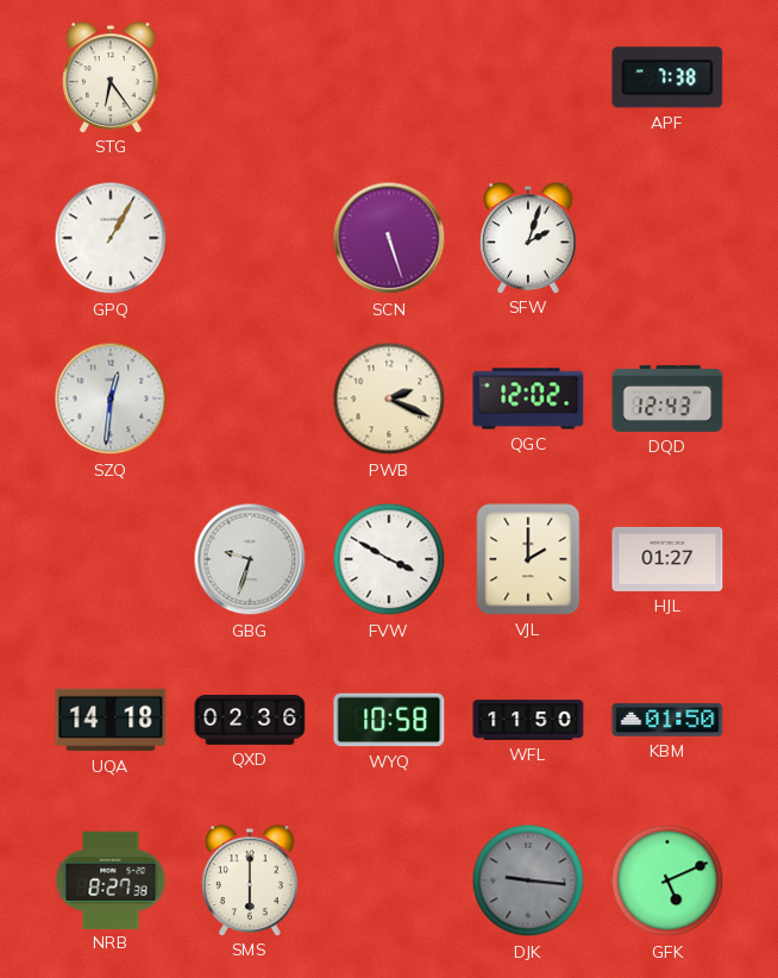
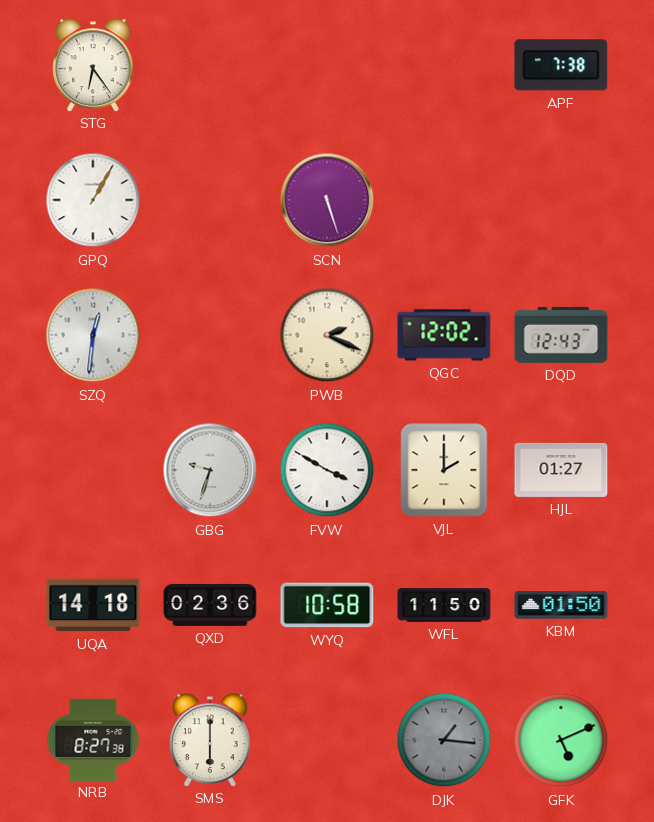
SFW: 2:03 -> none (528, 238)
DJK: 9:16 -> 1:16 (444, 740)
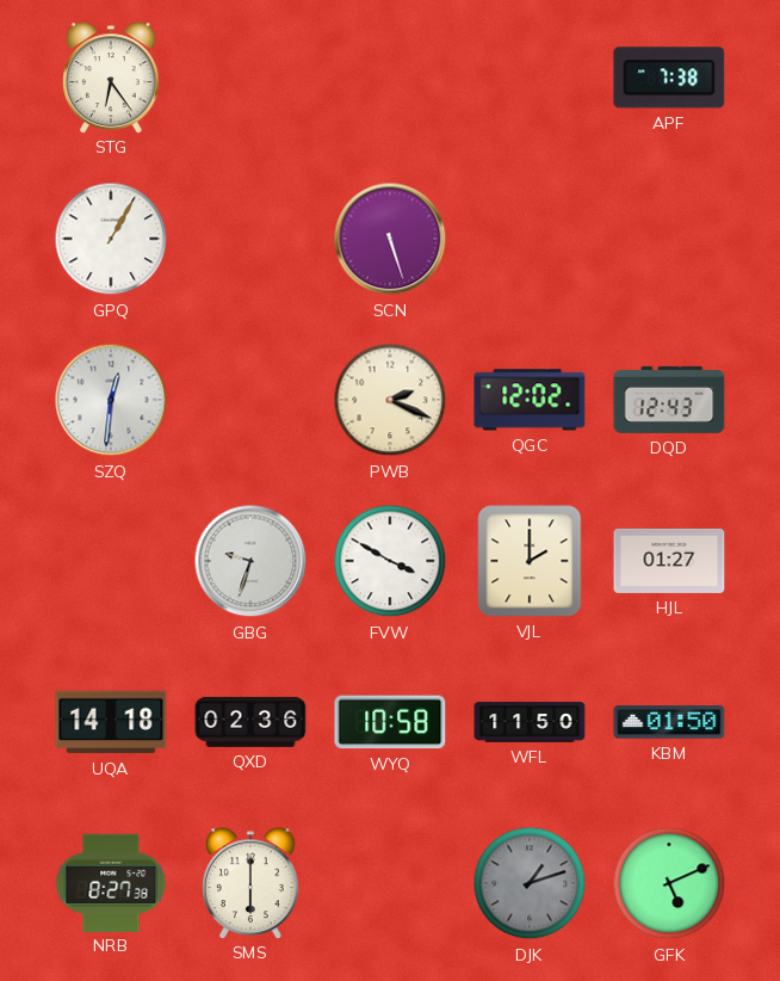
DJK: 1:16 -> 1:12 (530, 883)
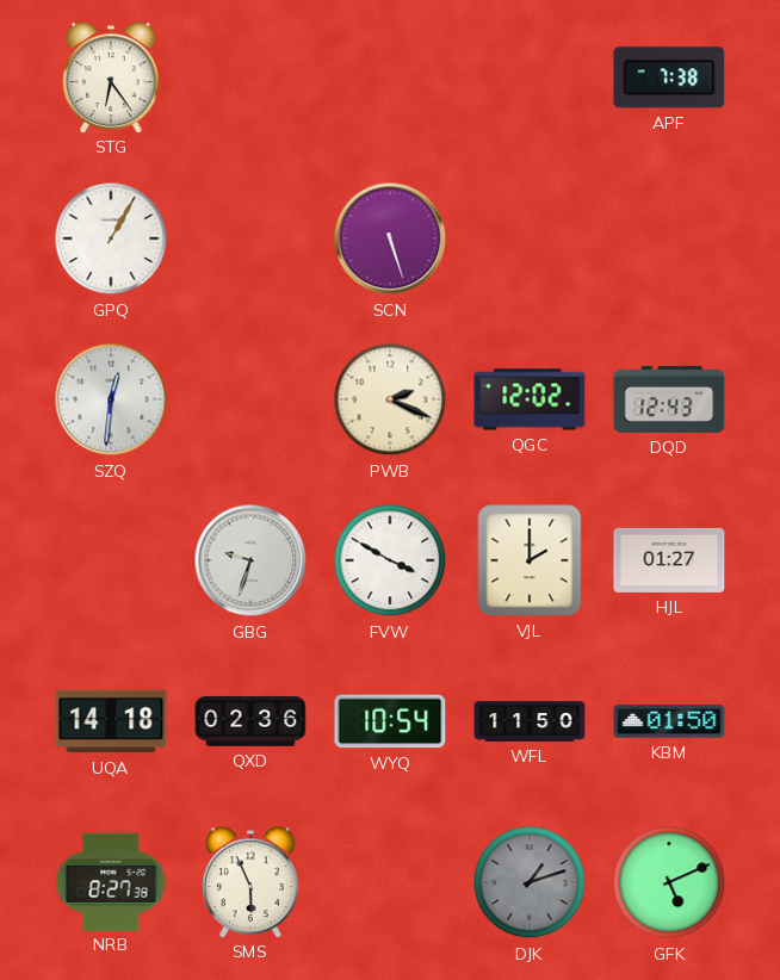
WYQ: 10:58 -> 10:54 (390, 721)
SMS: 6:00 -> 5:56 (250, 882)
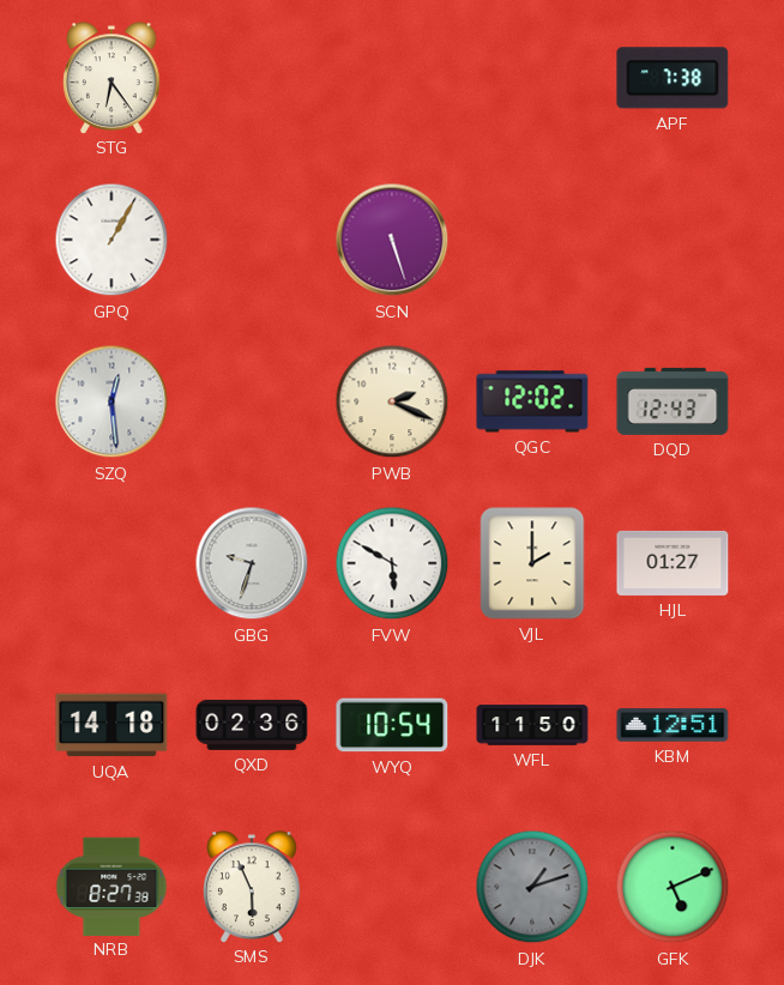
SZQ: 12:31 -> 12:29 (111, 401)
FVW: 3:50 -> 5:50 (392, 563)
KBM: 01:50 -> 12:51 (673, 725)
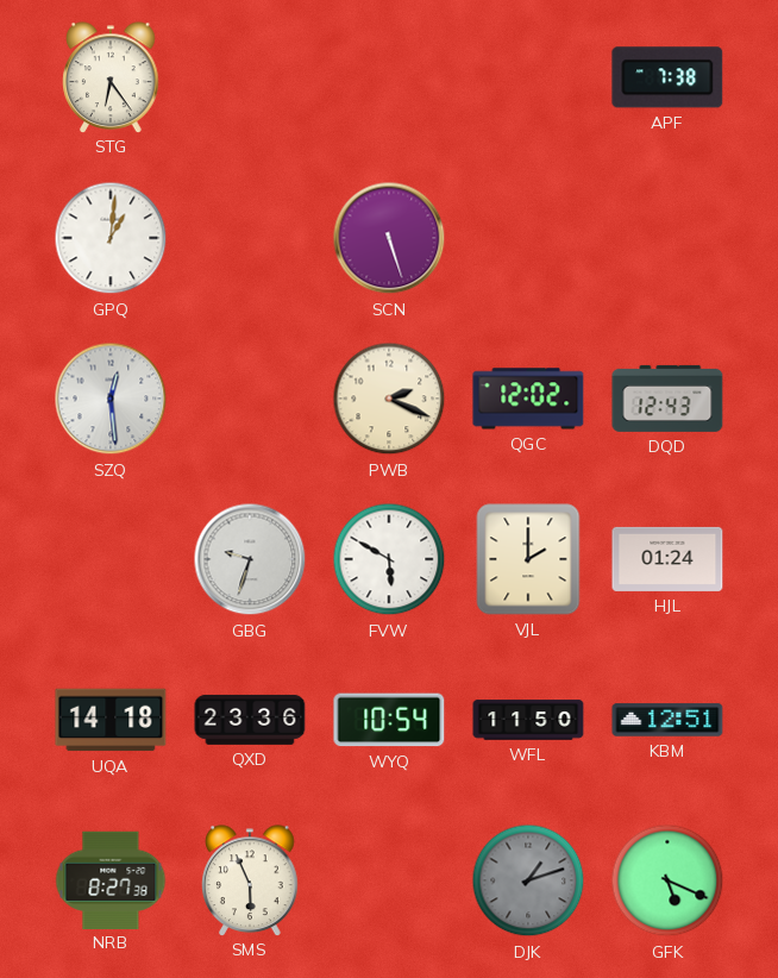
GPQ: 1:05 -> 1:01 (111, 238)
HJL: 01:27 -> 01:24 (667, 559)
QXD: 02:36 -> 23:36 (250, 720)
GFK: 5:11 -> 5:19 (667, 880)
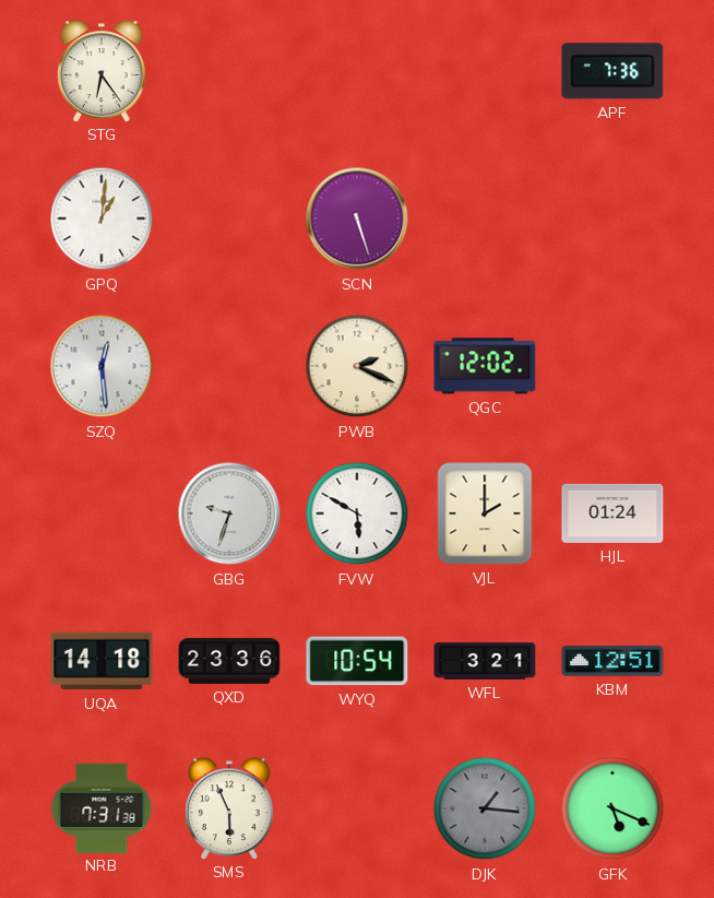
APF: 7:38 -> 7:36 (612, 71)
DQD: 12:43 -> none (667, 399)
WFL: 11:50 -> 3:21 (485, 661)
NRB: 8:27 -> 7:31 (102, 807)
DJK: 1:12 -> 1:16 (485, 808)
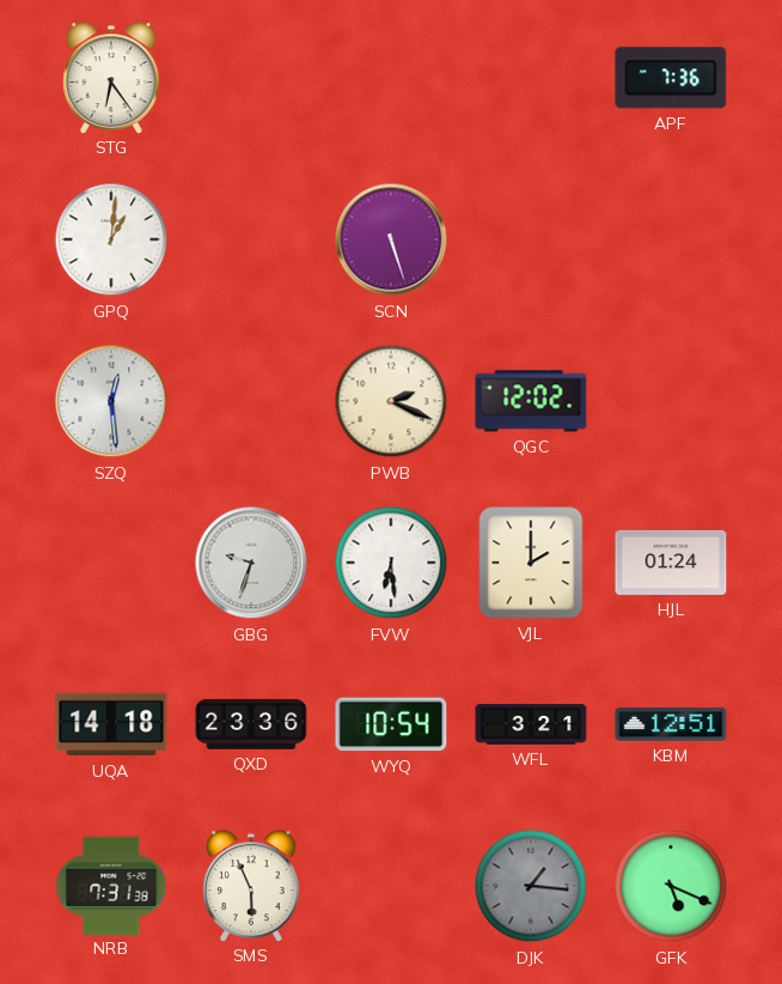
FVW: 5:50 -> 6:29 (391, 563)
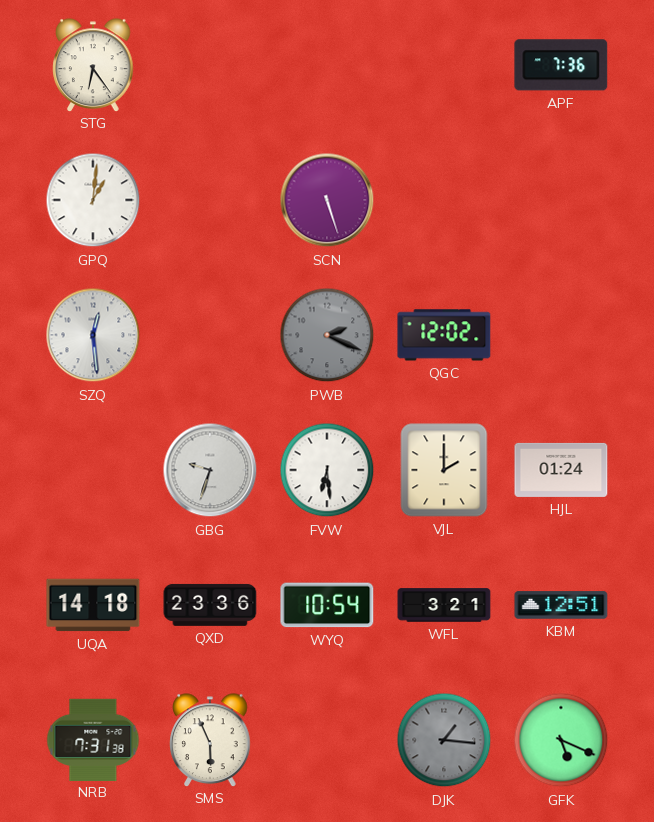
PWB dial: cream -> grey (327, 335)
